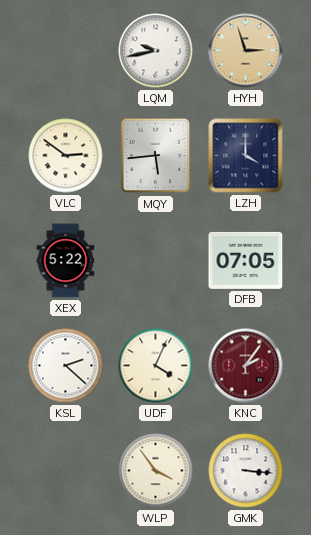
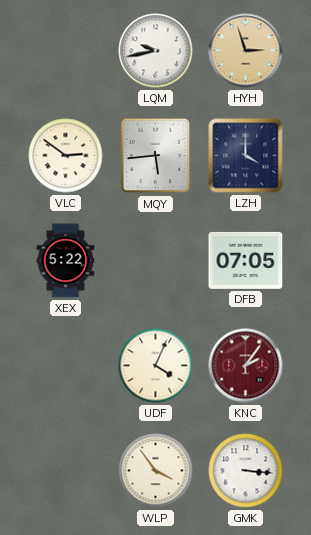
KSL: 2:22 -> none (66, 366)
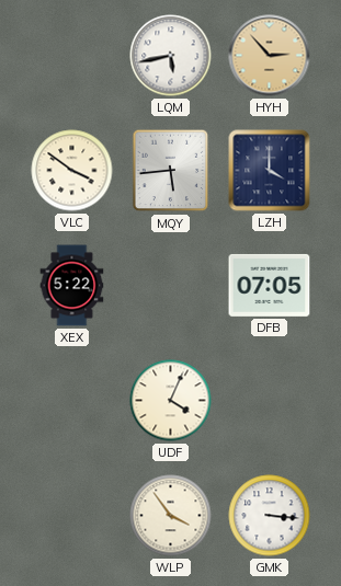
LQM: 9:43 -> 5:43 (171, 56)
HYH: 2:57 -> 2:53 (270, 56)
VLC: 2:51 -> 3:51 (72, 171)
KNC: 2:06 -> none (246, 366)
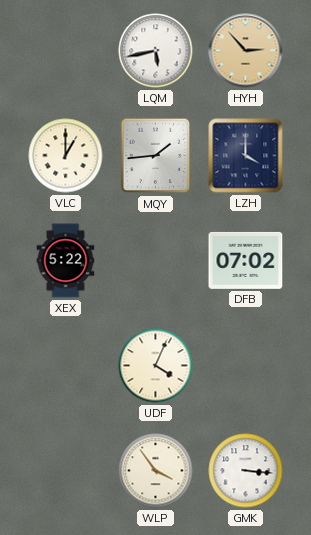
VLC: 3:51 -> 1:00 (66, 156)
MQY: 5:44 -> 1:44 (156, 156)
DFB: 07:05 -> 07:02 (246, 260)
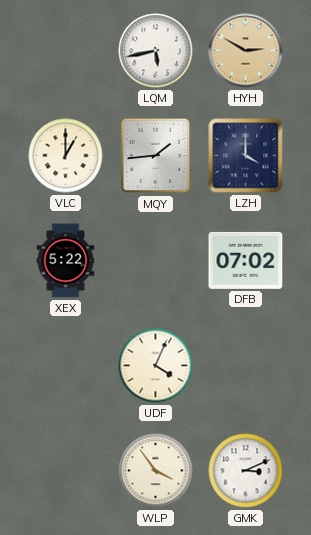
HYH: 2:53 -> 2:50 (246, 51)
GMK: 3:16 -> 3:11 (246, 471)
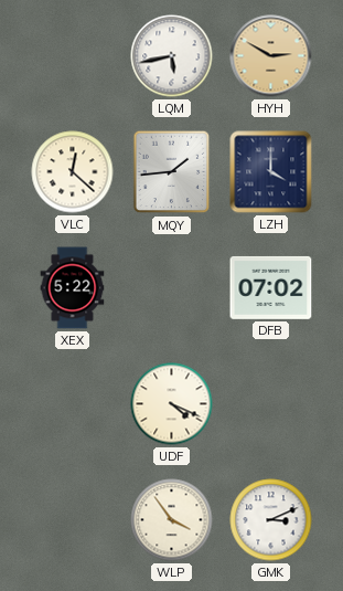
VLC: 1:00 -> 12:22 (73, 172)
UDF: 4:04 -> 4:19 (172, 404)
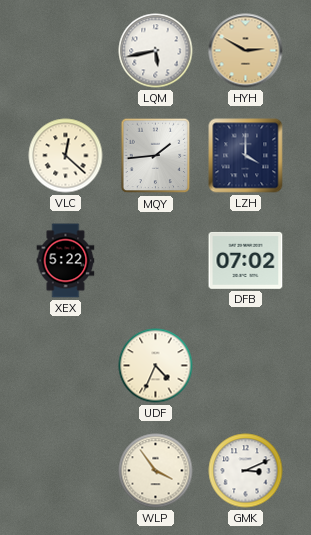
UDF: 4:19 -> 4:34 (156, 366)
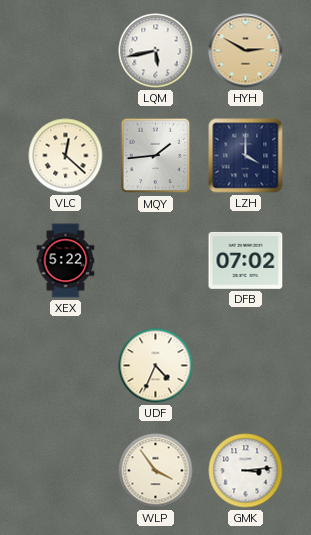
GMK: 3:11 -> 3:14 (246, 471)
